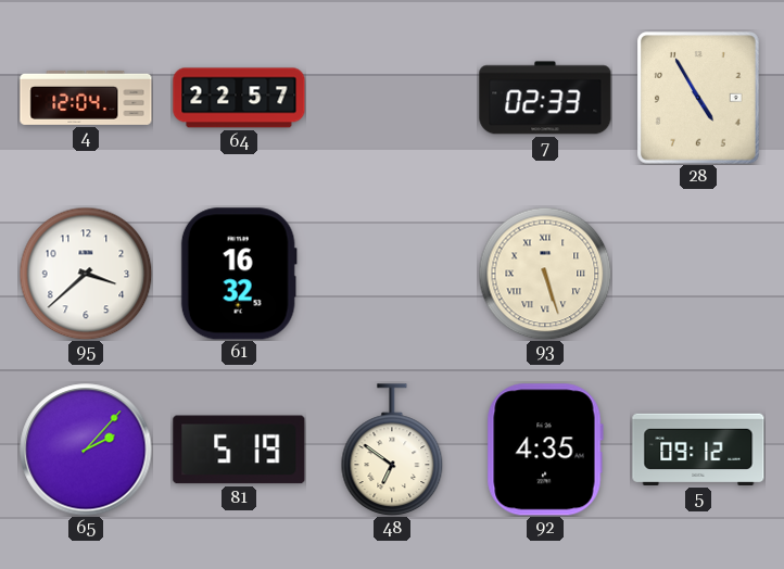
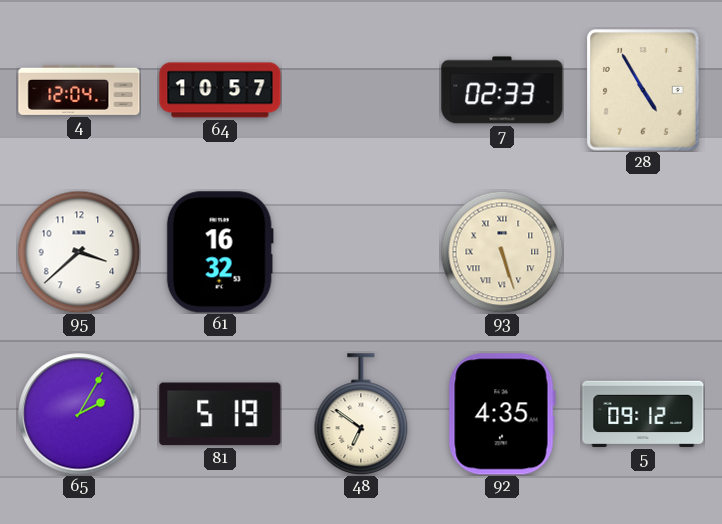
64: 22:57 -> 10:57 (220, 90)
65: 2:07 -> 2:05 (79, 414)
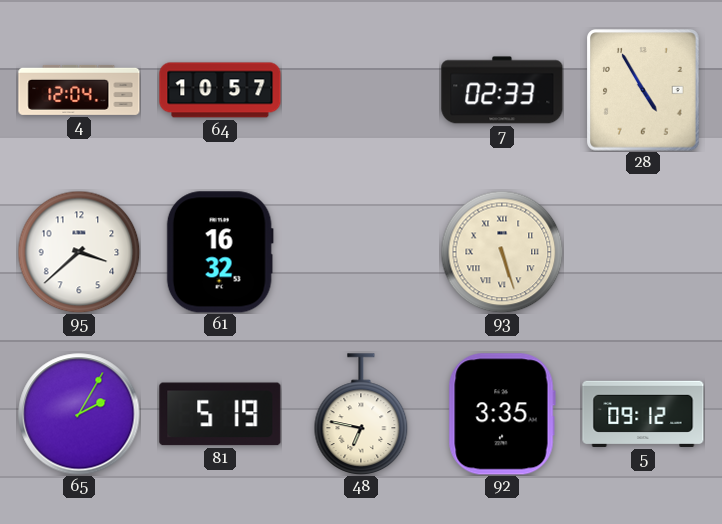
48: 6:51 -> 6:47 (361, 414)
92: 4:35 -> 3:35 (502, 414)
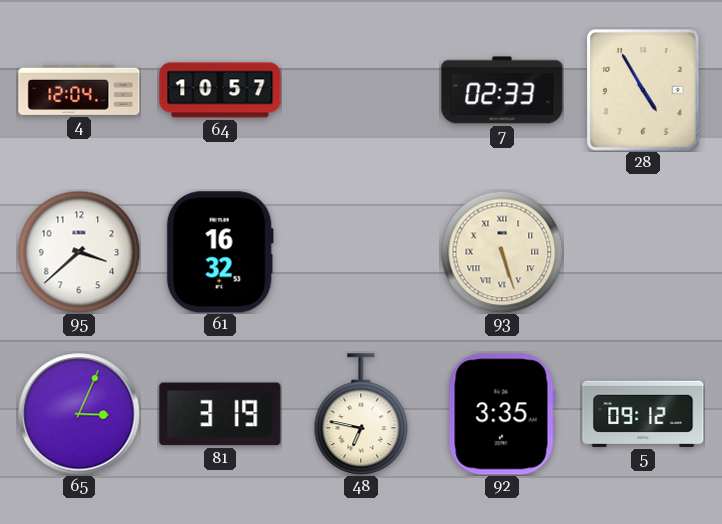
65: 2:05 -> 3:04 (79, 414)
81: 5:19 -> 3:19 (220, 414)
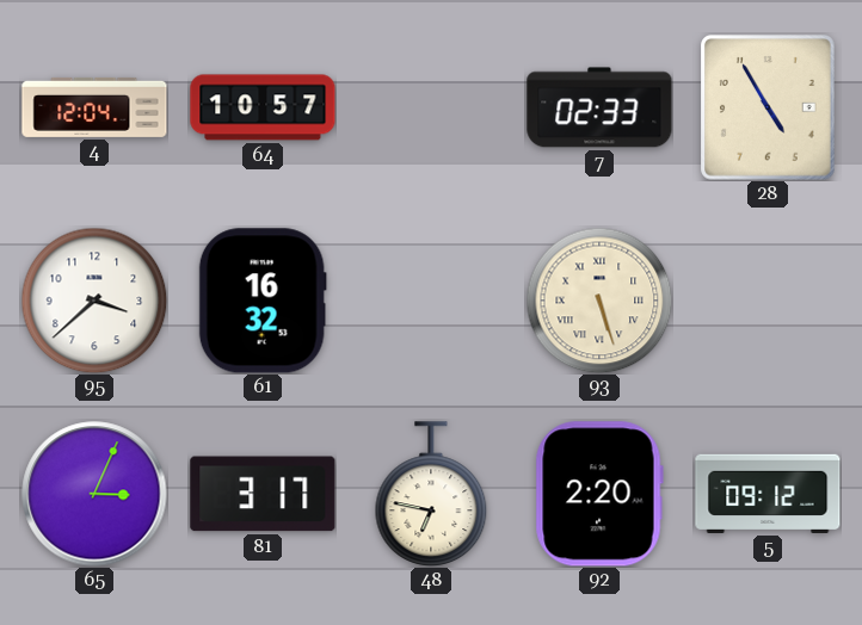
81: 3:19 -> 3:17 (263, 494)
92: 3:35 -> 2:20 (599, 494)
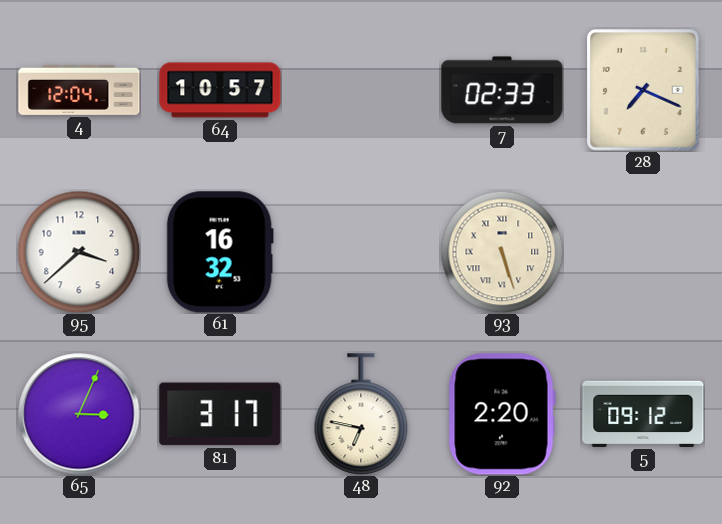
28: 4:55 -> 7:19 (643, 90)
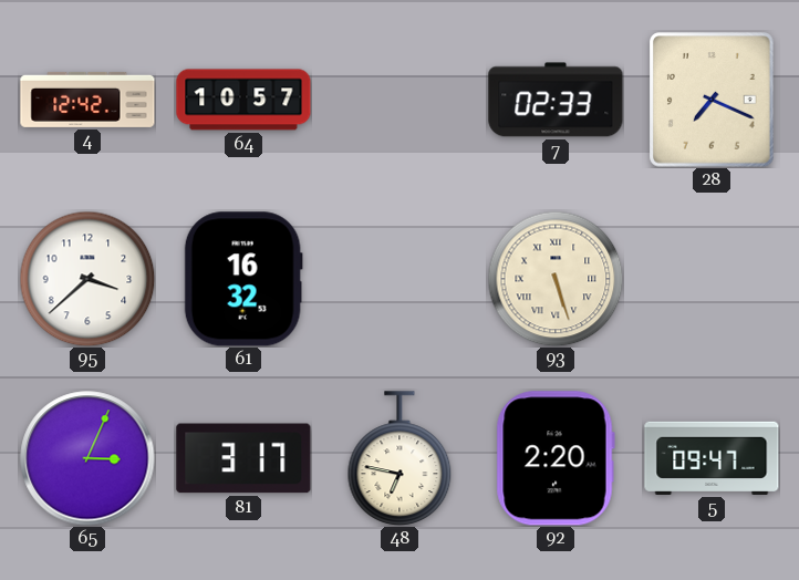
4: 12:04 -> 12:42 (87, 100)
5: 09:12 -> 09:47 (712, 458)
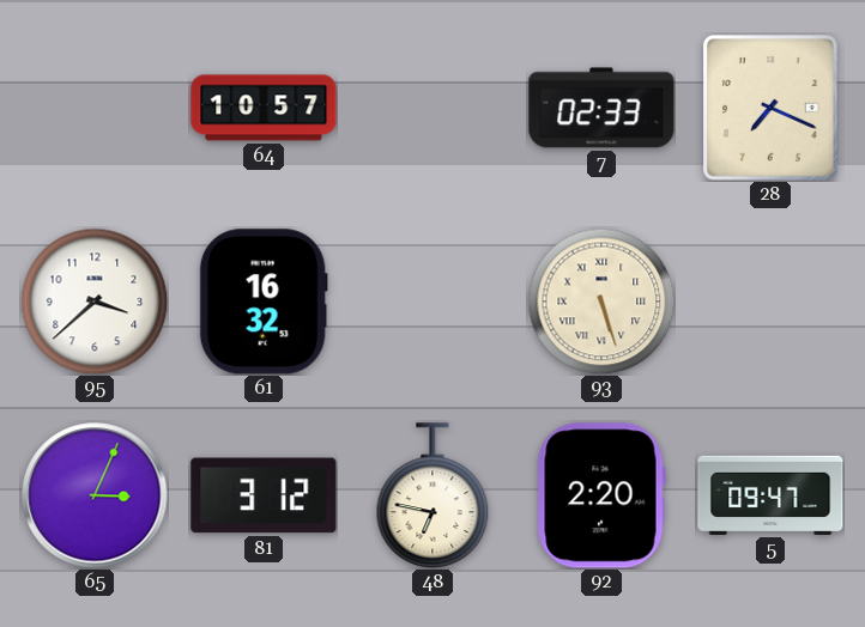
4: 12:42 -> none (87, 100)
81: 3:17 -> 3:12 (264, 495)
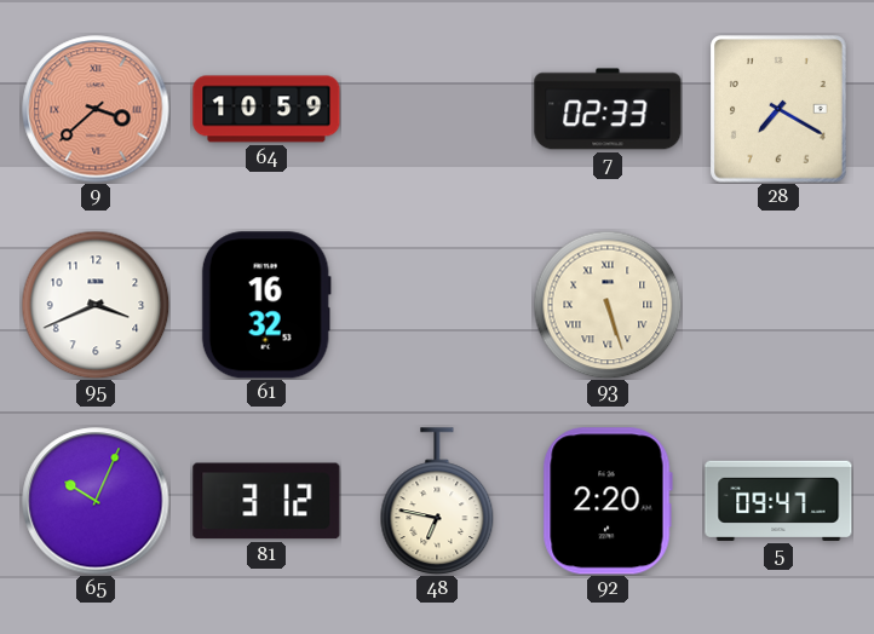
9: none -> 3:38 (96, 109)
64: 10:57 -> 10:59 (266, 109)
28: 7:19 -> 7:20 (778, 109)
95: 3:38 -> 3:41 (96, 305)
65: 3:04 -> 10:04 (96, 501)
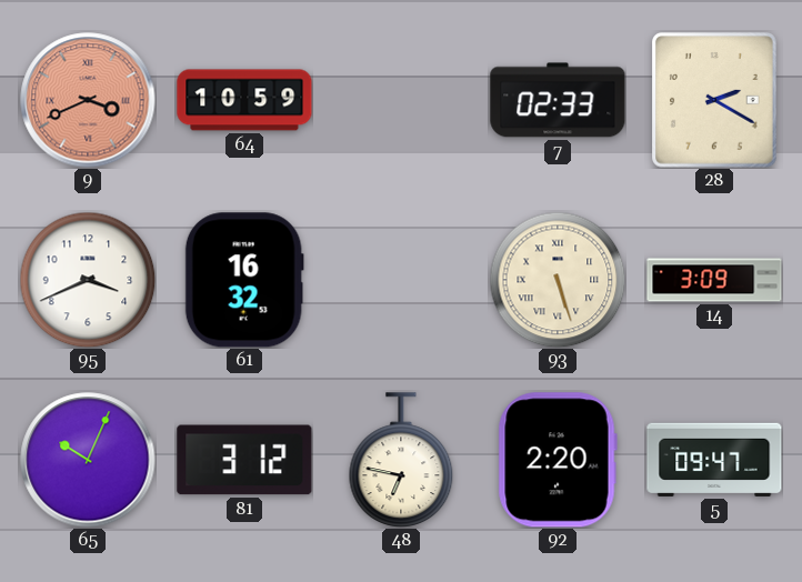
9: 3:38 -> 3:41 (88, 100)
28: 7:20 -> 2:20 (714, 100)
14: none -> 3:09 (714, 280)
